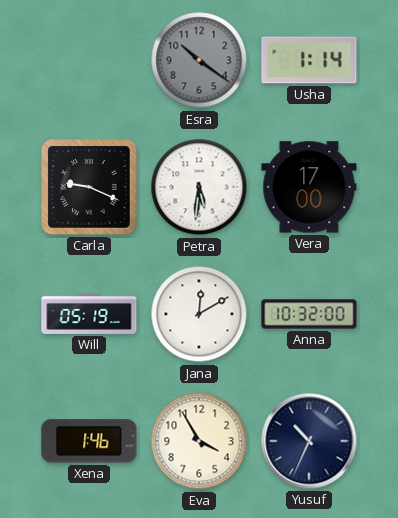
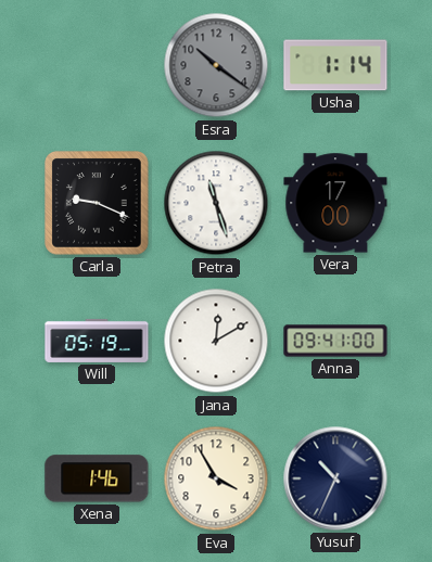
Petra: 5:31 -> 11:27 (216, 203)
Anna: 10:32 -> 09:41 (335, 341)
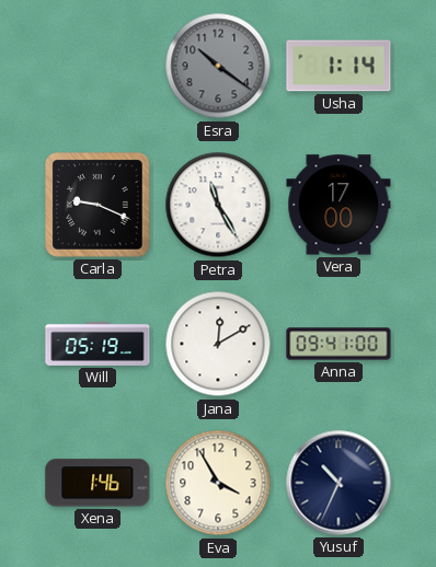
Petra: 11:27 -> 11:25 (218, 205)
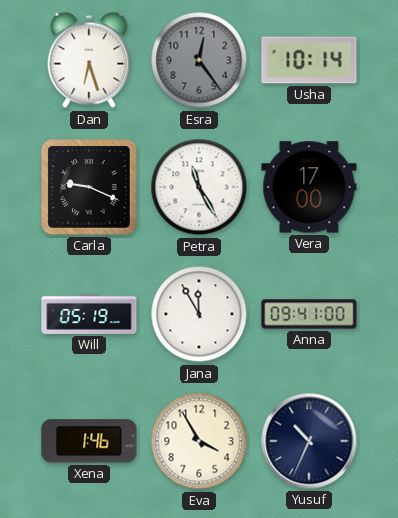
Dan: none -> 6:27 (89, 60)
Esra: 10:21 -> 12:24 (199, 60)
Usha: 1:14 -> 10:14 (309, 60)
Jana: 12:10 -> 11:55 (199, 314)
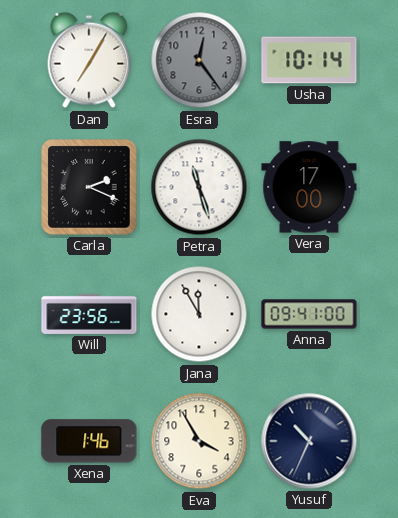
Dan: 6:27 -> 7:05 (89, 60)
Carla: 9:19 -> 2:19 (89, 187)
Petra: 11:25 -> 11:27 (199, 187)
Will: 05:19 -> 23:56 (89, 314)
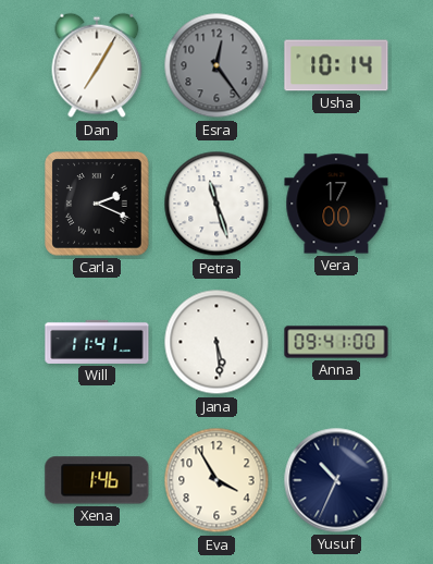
Will: 23:56 -> 11:41 (97, 342)
Jana: 11:55 -> 5:29 (216, 342)
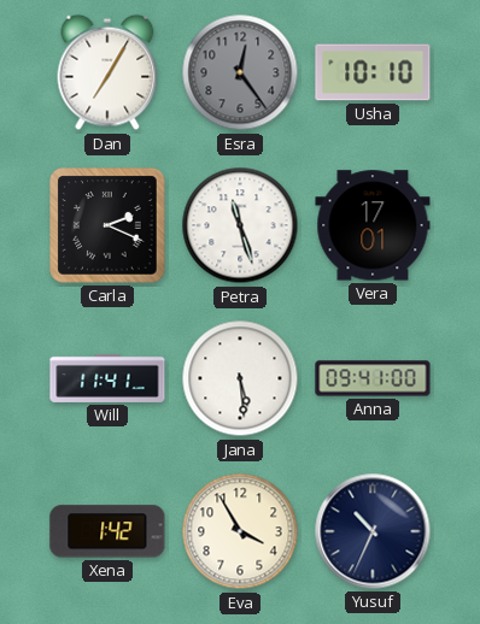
Usha: 10:14 -> 10:10 (373, 72)
Vera: 17:00 -> 17:01 (373, 225)
Xena: 1:46 -> 1:42 (107, 531)
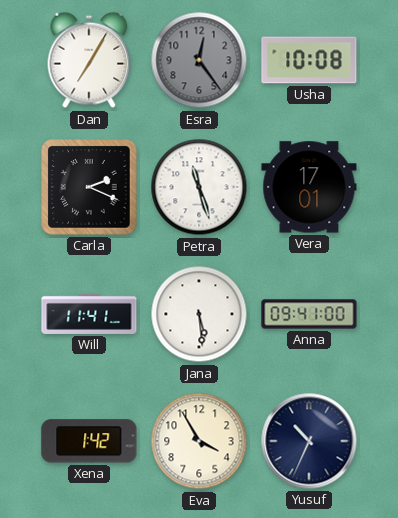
Usha: 10:10 -> 10:08 (309, 60)
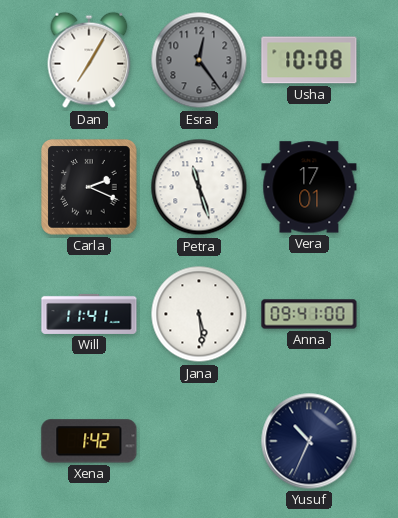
Eva: 3:55 -> none (199, 441)
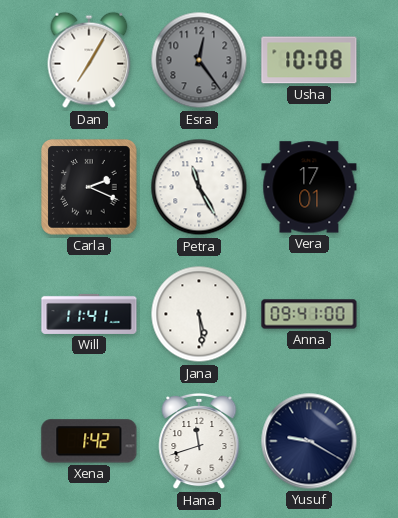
Petra: 11:27 -> 11:25 (199, 187)
Hana: none -> 11:42 (199, 441)
Yusuf: 10:34 -> 9:20 (309, 441)
